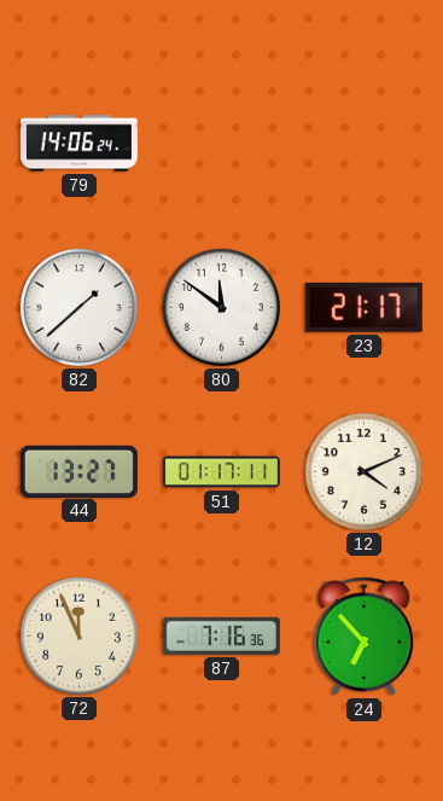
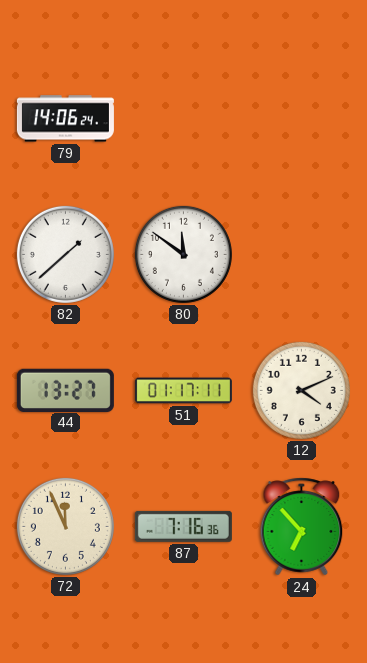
23: 21:17 -> none (363, 307)
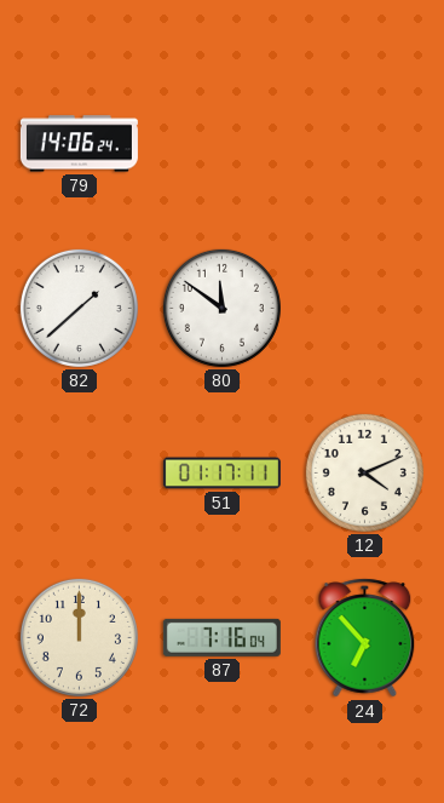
44: 13:27 -> none (65, 390)
72: 11:56 -> 12:00 (79, 637)
87: 7:16:36 -> 7:16:04 (221, 637)
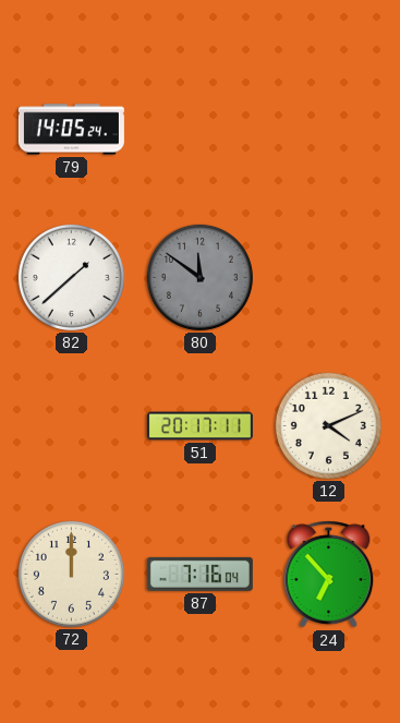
79: 14:06 -> 14:05 (71, 130)
80 dial: white -> grey (199, 277)
51: 01:17 -> 20:17 (199, 426)
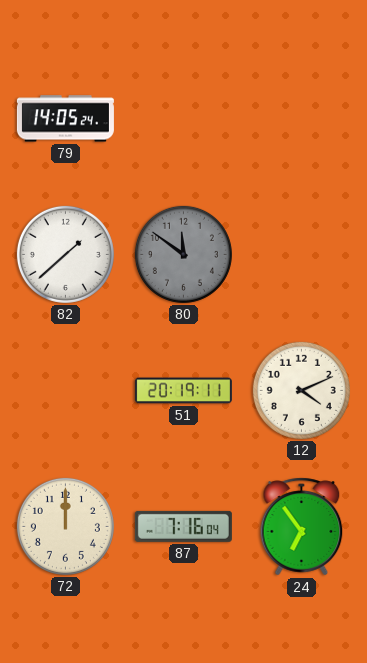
51: 20:17 -> 20:19 (183, 391)
24: 6:53 -> 6:54 (302, 527)
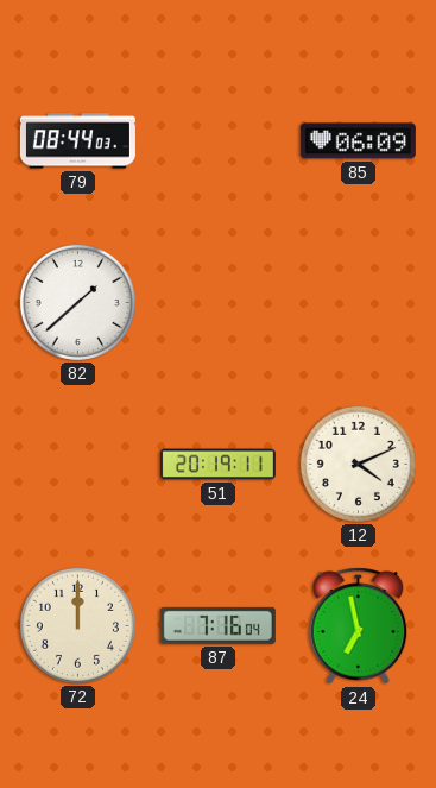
79: 14:05 -> 08:44 (77, 141)
85: none -> 06:09 (358, 141)
80: 11:51 -> none (183, 254)
24: 6:54 -> 6:58 (359, 626)
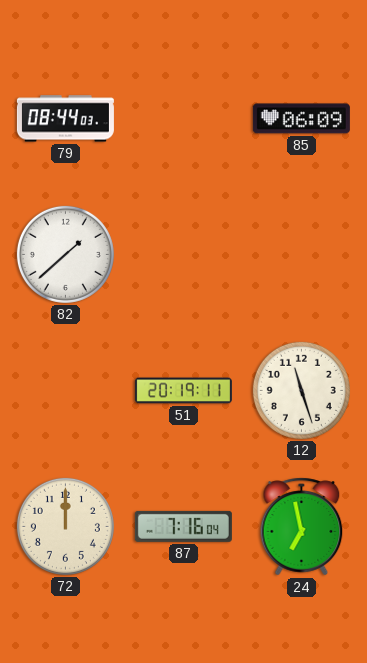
12: 4:11 -> 11:27 (301, 390)
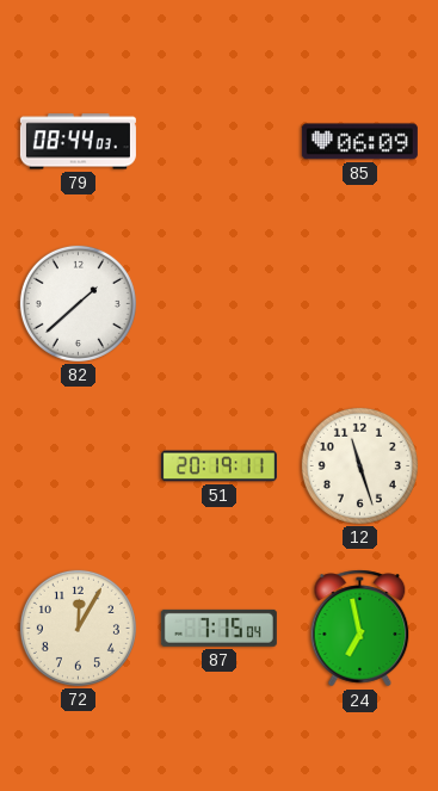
72: 12:00 -> 12:05 (78, 628)
87: 7:16 -> 7:15 (218, 628)
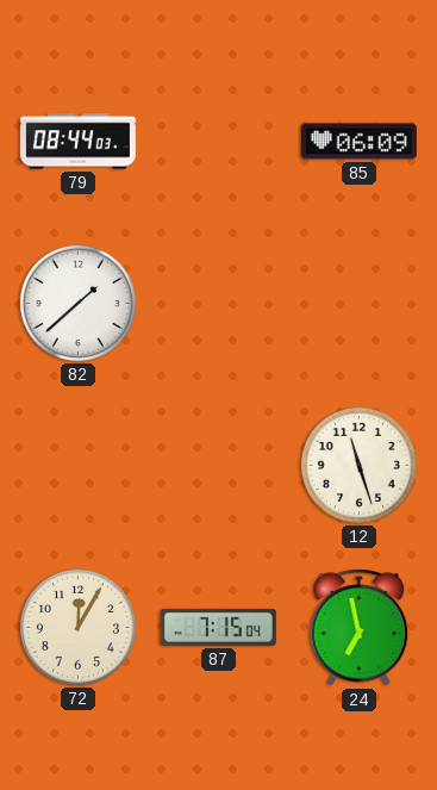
51: 20:19 -> none (218, 466)
